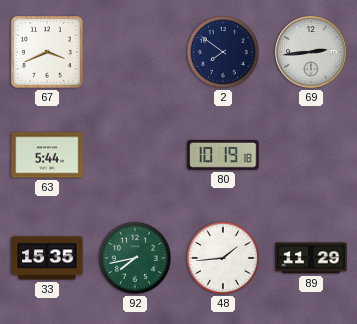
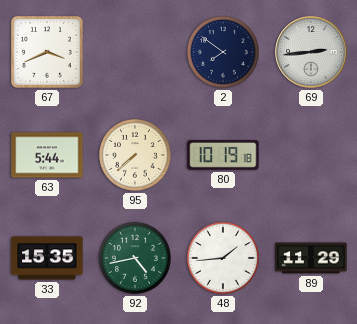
95: none -> 7:38 (135, 155)
92: 7:43 -> 4:43 (135, 258)
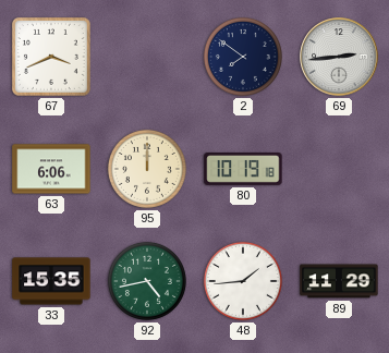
63: 5:44 -> 6:06 (51, 169)
95: 7:38 -> 12:00 (147, 169)
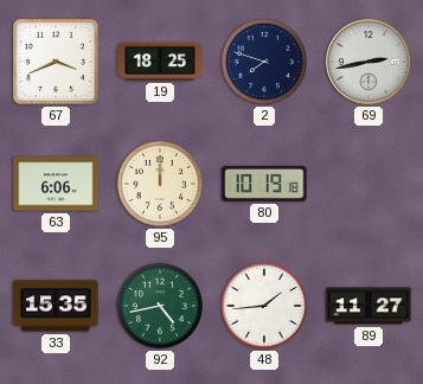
19: none -> 18:25 (160, 62)
2: 7:51 -> 7:48 (264, 62)
69: 2:44 -> 2:43 (368, 62)
89: 11:29 -> 11:27 (368, 306)
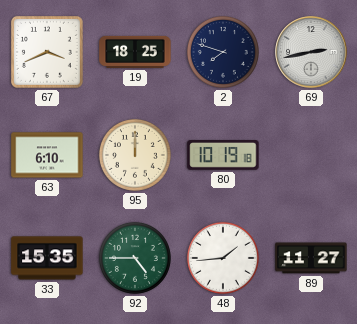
63: 6:06 -> 6:10 (47, 155)
92: 4:43 -> 4:45 (135, 258)
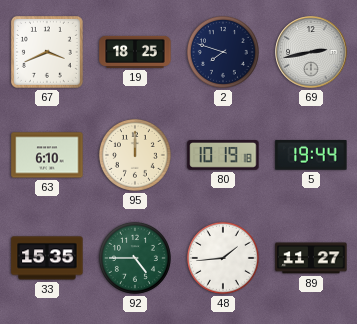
5: none -> 19:44 (311, 156)
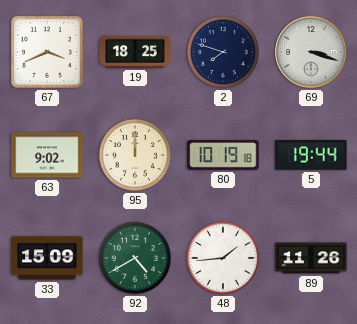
69: 2:43 -> 3:18 (311, 52)
63: 6:10 -> 9:02 (47, 155)
33: 15:35 -> 15:09 (47, 258)
92: 4:45 -> 4:40 (135, 258)
89: 11:27 -> 11:26 (311, 258)
